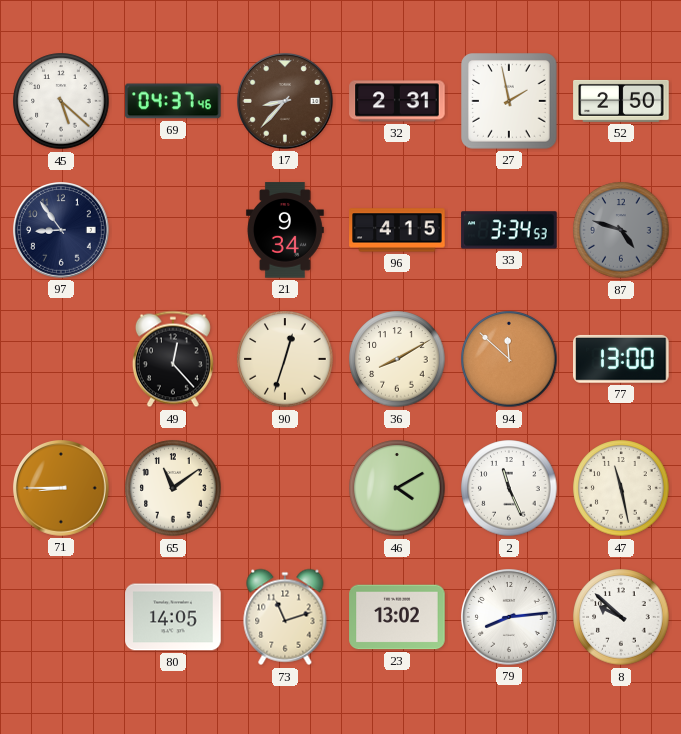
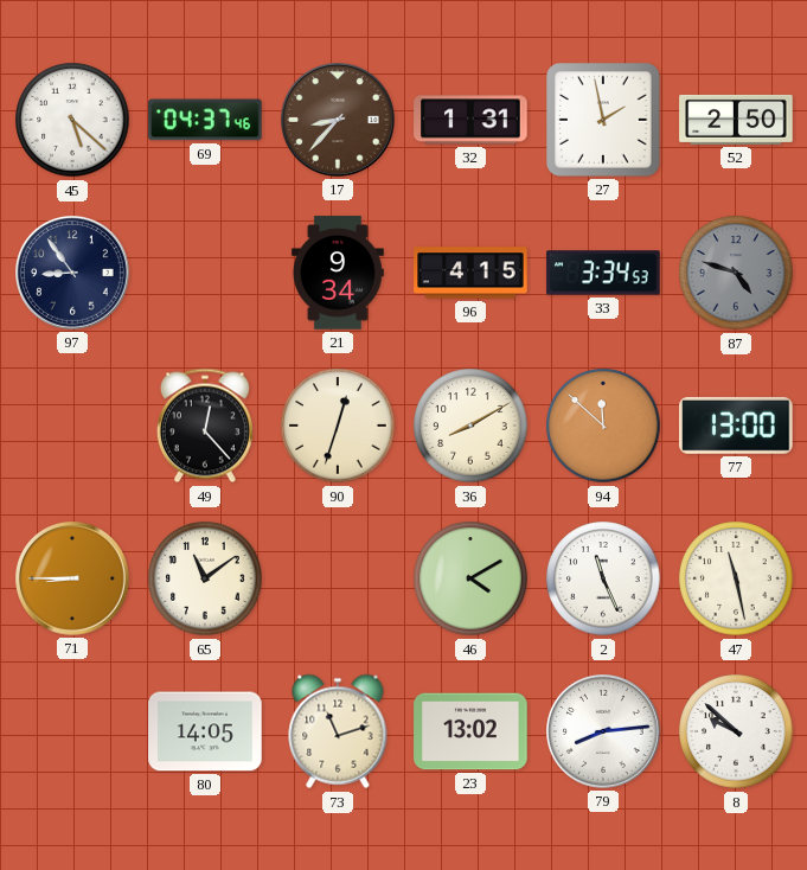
32: 2:31 -> 1:31 (470, 120)
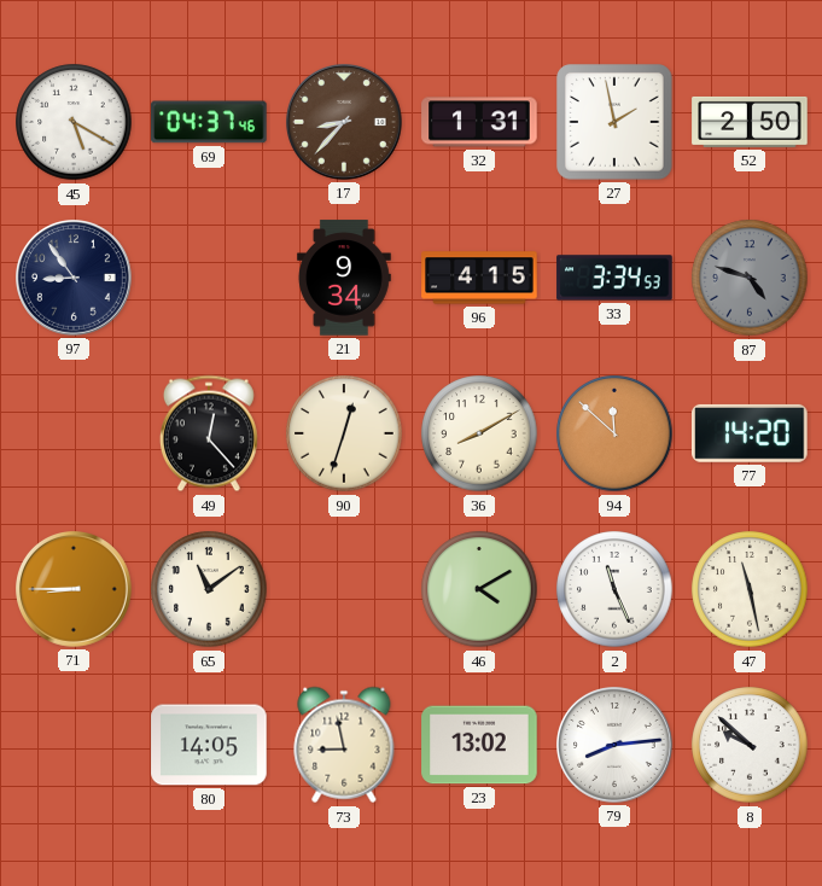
45: 5:22 -> 5:20 (74, 122)
77: 13:00 -> 14:20 (751, 433)
73: 11:12 -> 8:58 (344, 745)
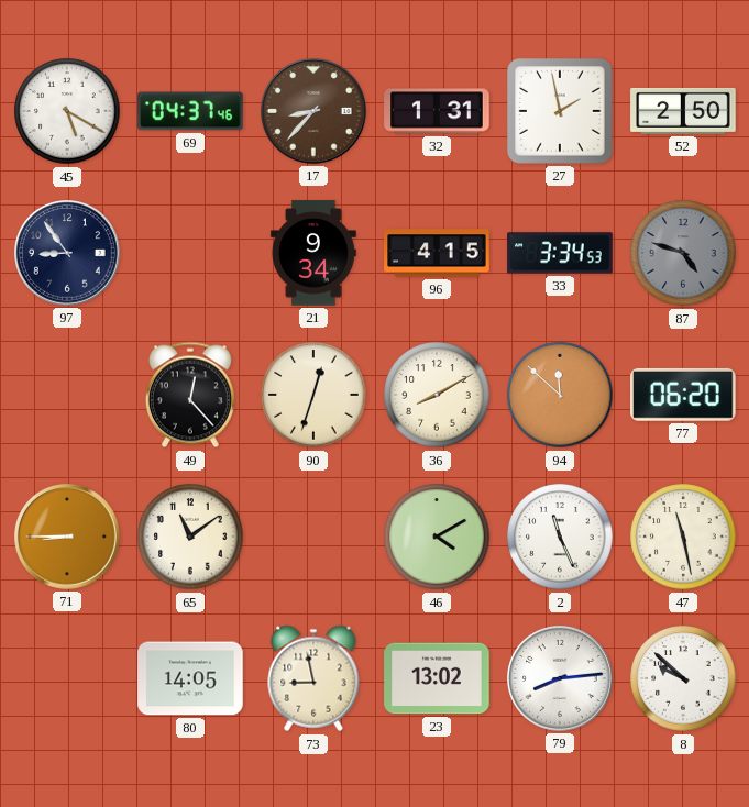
77: 14:20 -> 06:20 (684, 395)
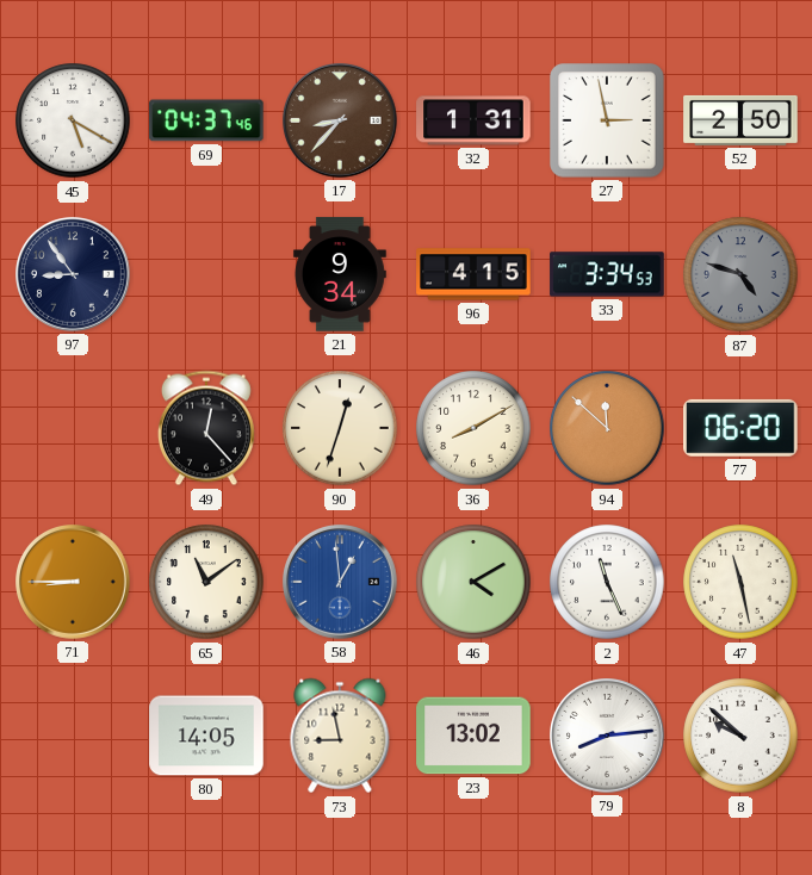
27: 1:58 -> 2:58 (607, 120)
58: none -> 12:59 (341, 583)
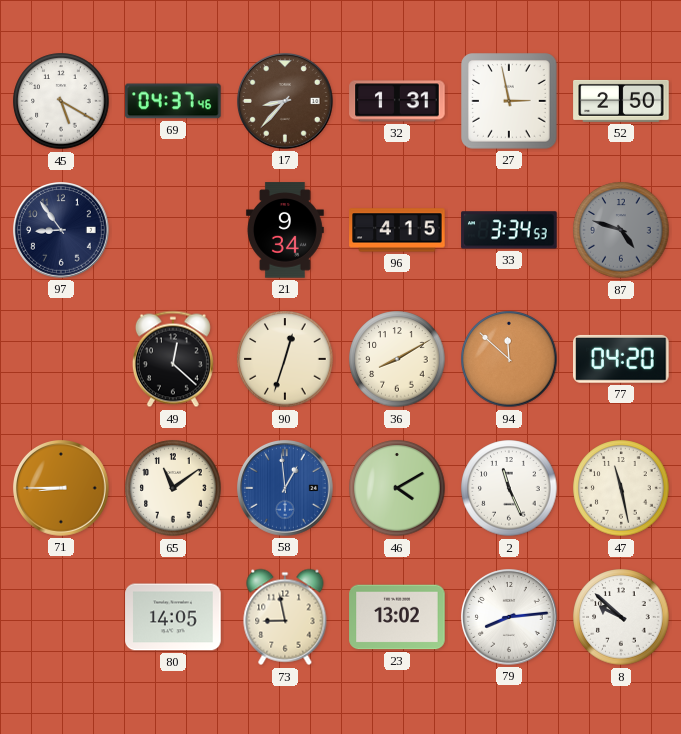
49: 12:23 -> 12:22 (173, 359)
77: 06:20 -> 04:20 (622, 359)
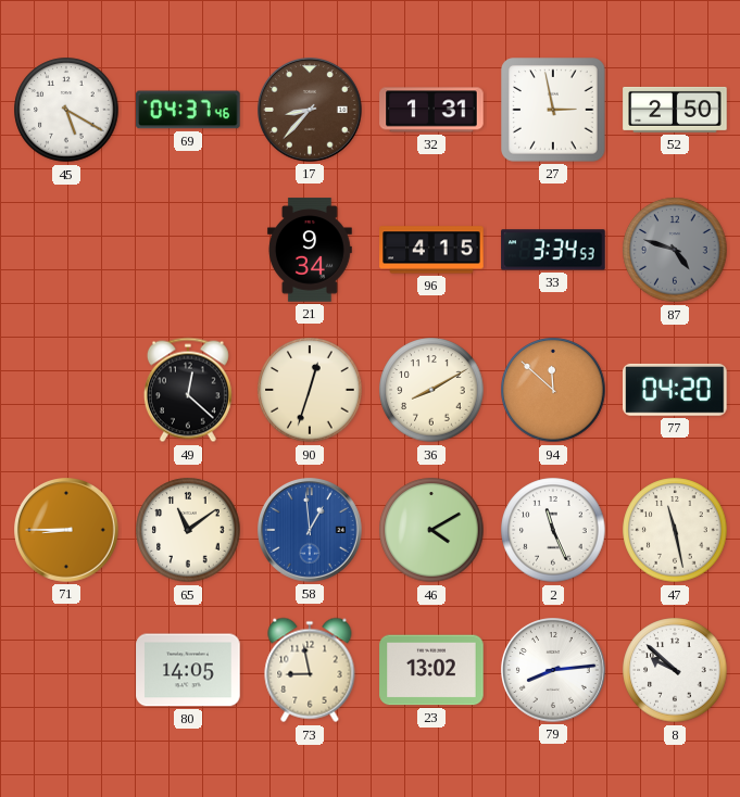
97: 8:54 -> none (62, 231)
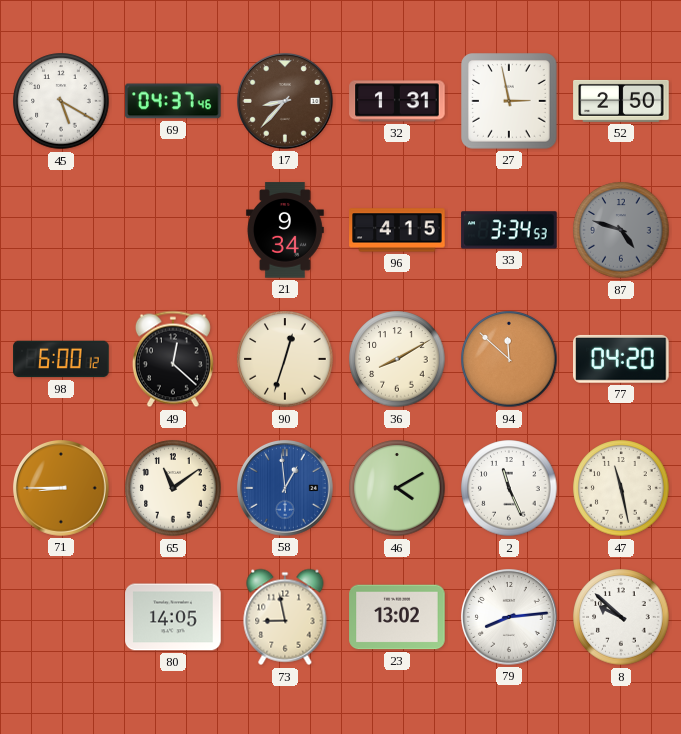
98: none -> 6:00 (61, 359)
